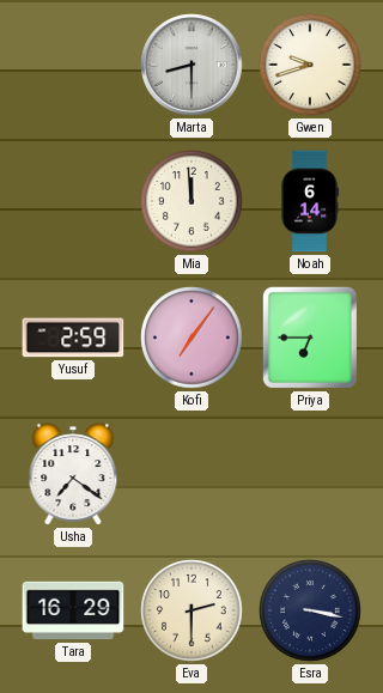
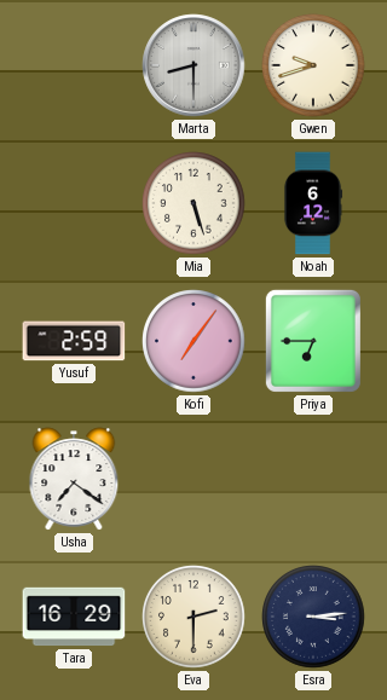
Mia: 11:59 -> 5:27 (193, 203)
Noah: 6:14 -> 6:12 (313, 203)
Esra: 3:17 -> 3:14 (313, 617)
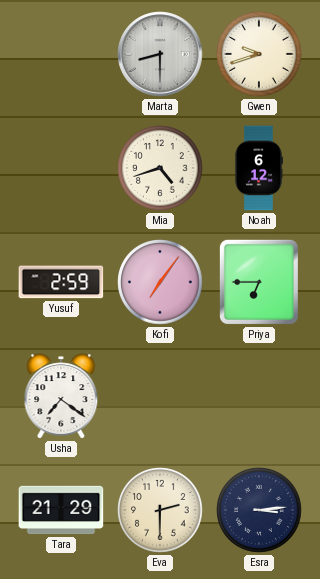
Mia: 5:27 -> 4:42 (160, 168)
Tara: 16:29 -> 21:29 (61, 510)
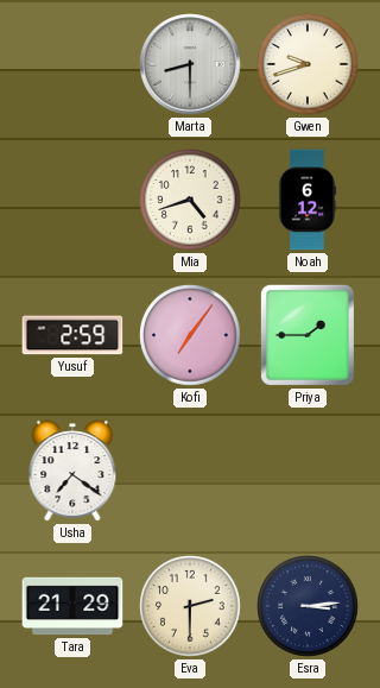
Priya: 6:45 -> 1:45 (308, 335)
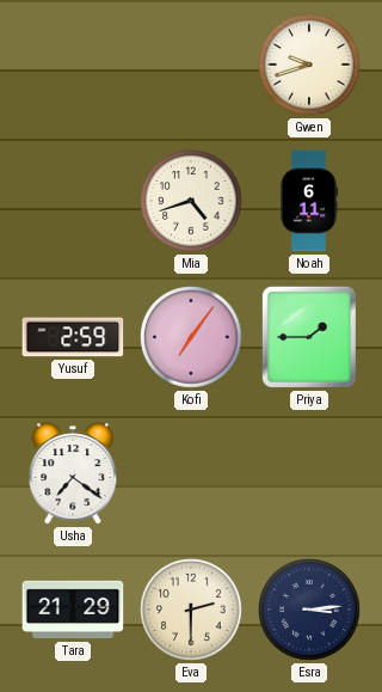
Marta: 8:30 -> none (190, 64)
Noah: 6:12 -> 6:11 (309, 201)
